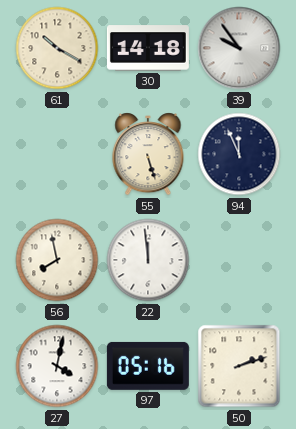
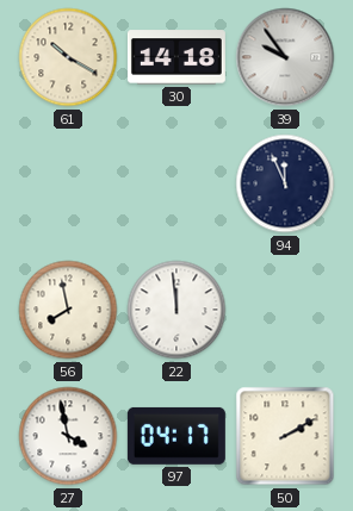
55: 5:27 -> none (148, 154)
27: 4:02 -> 3:58 (68, 436)
97: 05:16 -> 04:17 (176, 436)
50: 2:12 -> 2:10 (285, 436)
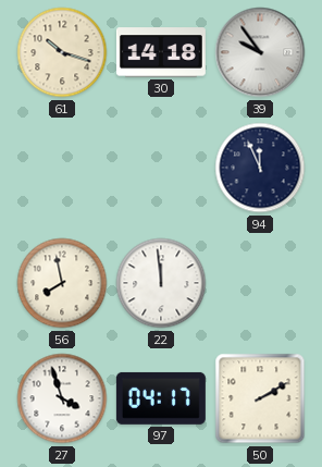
61: 10:20 -> 10:18 (62, 52)
27: 3:58 -> 3:57 (62, 398)
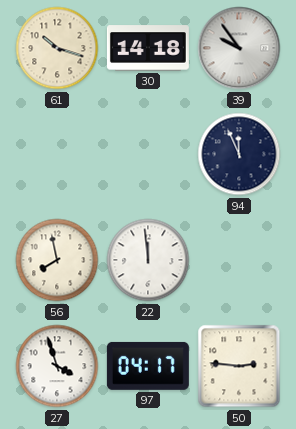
50: 2:10 -> 2:46 (239, 366)
